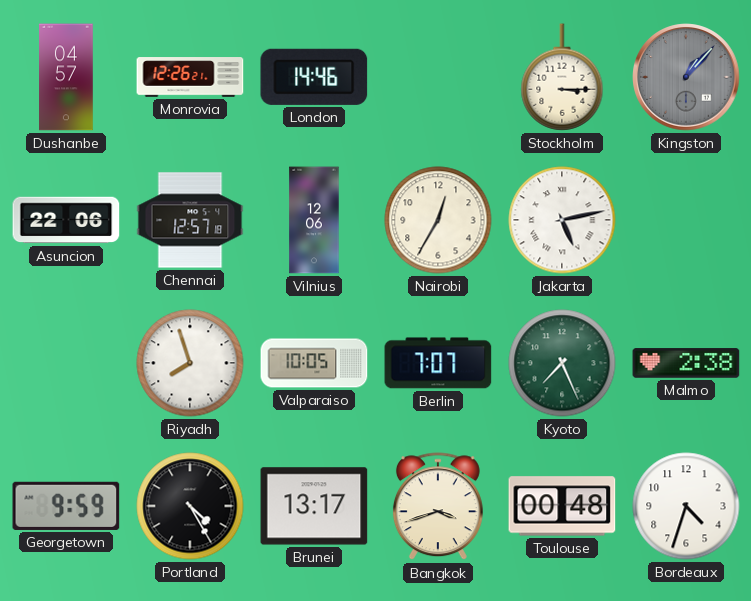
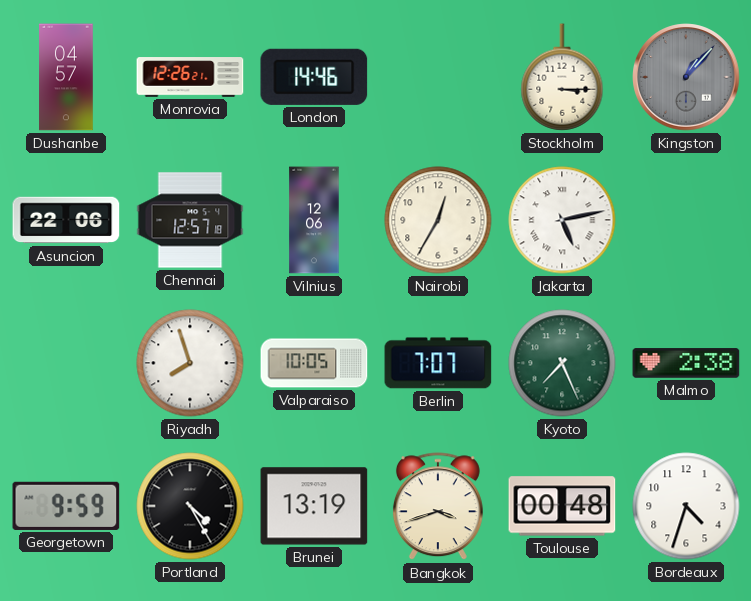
Brunei: 13:17 -> 13:19 (314, 506)
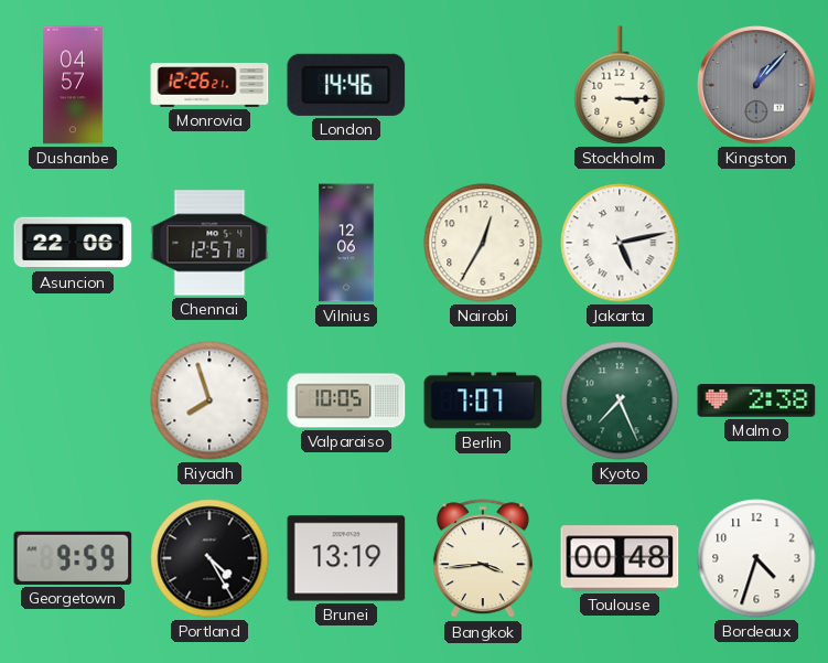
Bangkok: 3:42 -> 3:44 (483, 559)
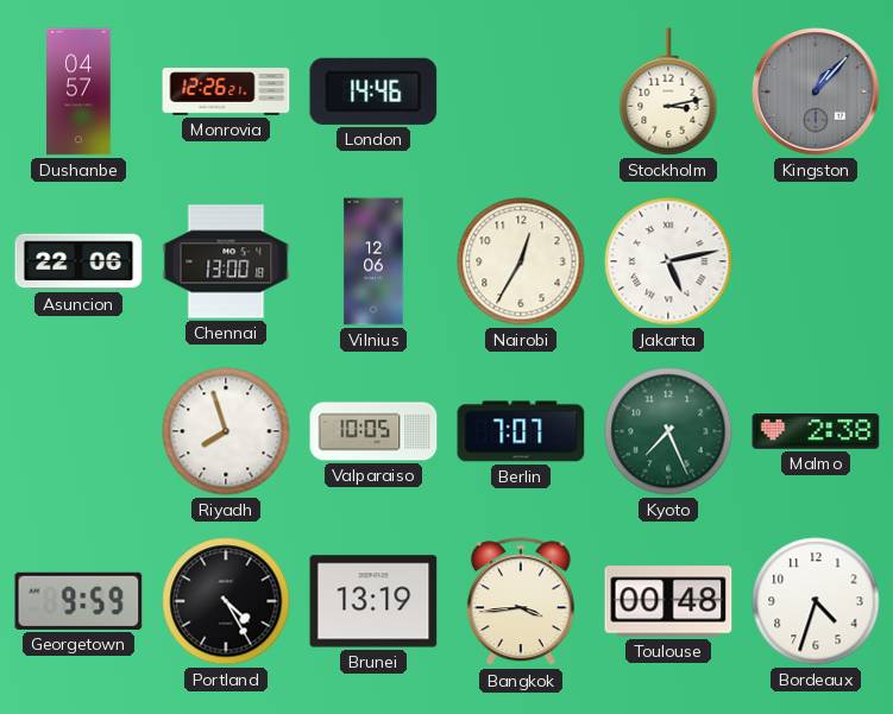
Stockholm: 3:15 -> 3:13 (668, 91)
Chennai: 12:57 -> 13:00 (226, 261)
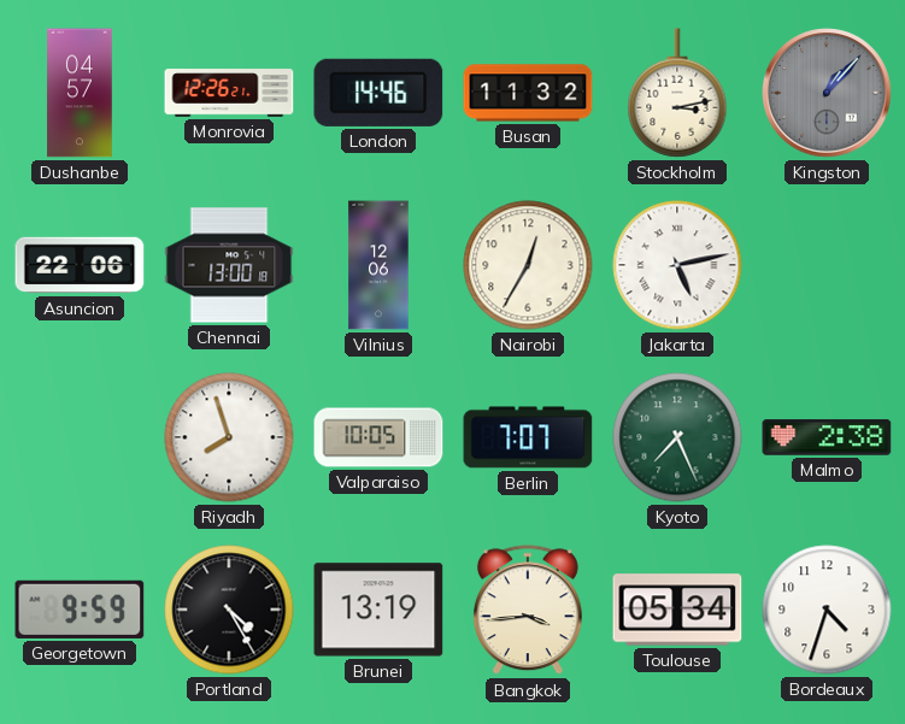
Busan: none -> 11:32 (528, 93)
Toulouse: 00:48 -> 05:34 (677, 610)
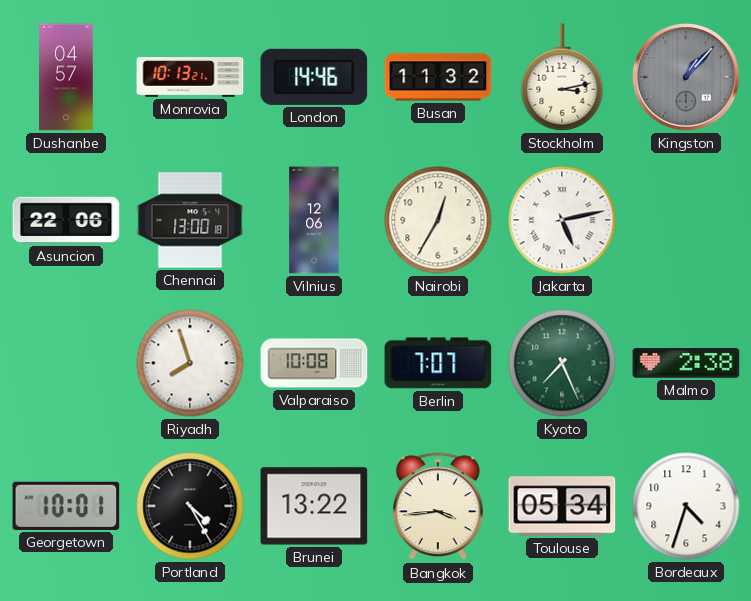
Monrovia: 12:26 -> 10:13 (190, 77)
Valparaiso: 10:05 -> 10:08 (314, 363)
Georgetown: 9:59 -> 10:01 (66, 506)
Brunei: 13:19 -> 13:22 (314, 506)
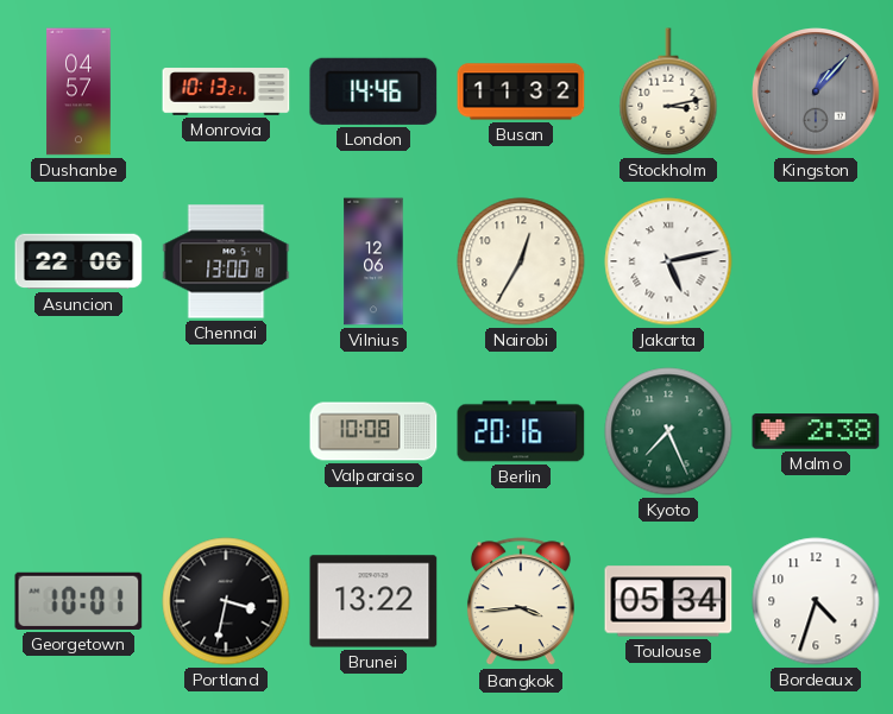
Riyadh: 7:57 -> none (190, 363)
Berlin: 7:07 -> 20:16 (521, 431)
Portland: 4:25 -> 3:32 (226, 601)
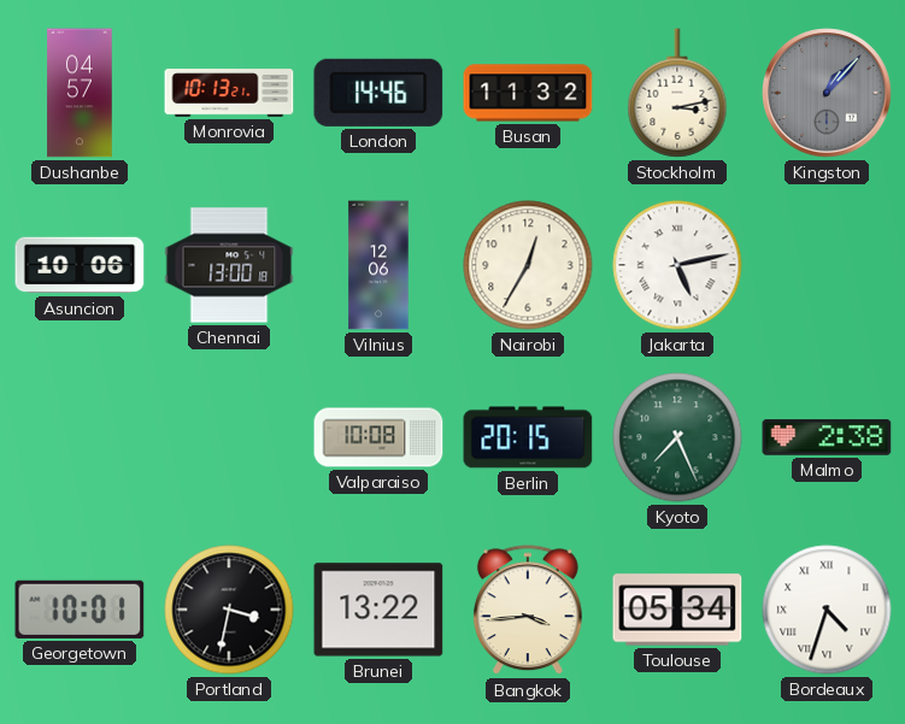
Asuncion: 22:06 -> 10:06 (80, 265)
Berlin: 20:16 -> 20:15 (528, 437)
Bordeaux numerals: Arabic -> Roman (827, 610)
